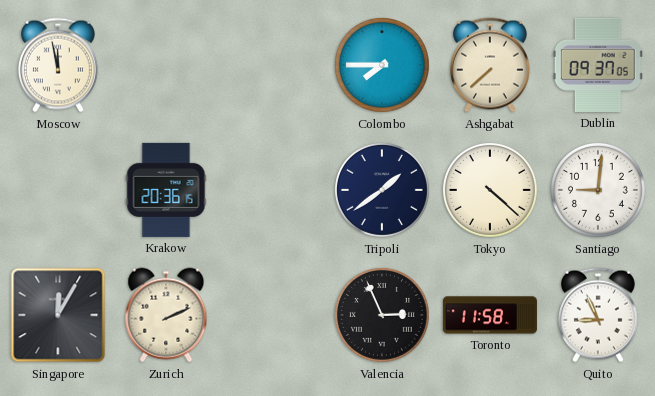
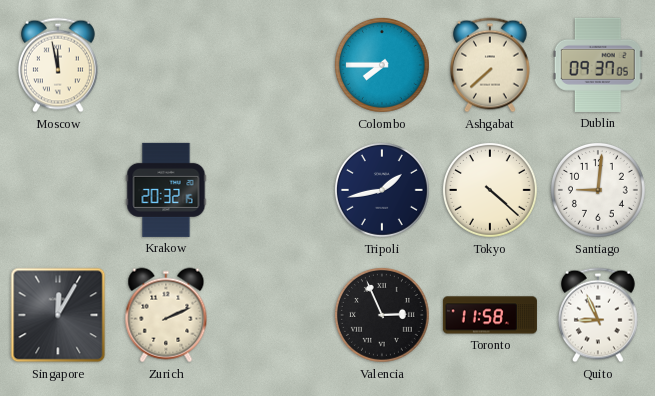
Krakow: 20:36 -> 20:32 (166, 190)
Tripoli: 1:39 -> 1:43 (382, 190)
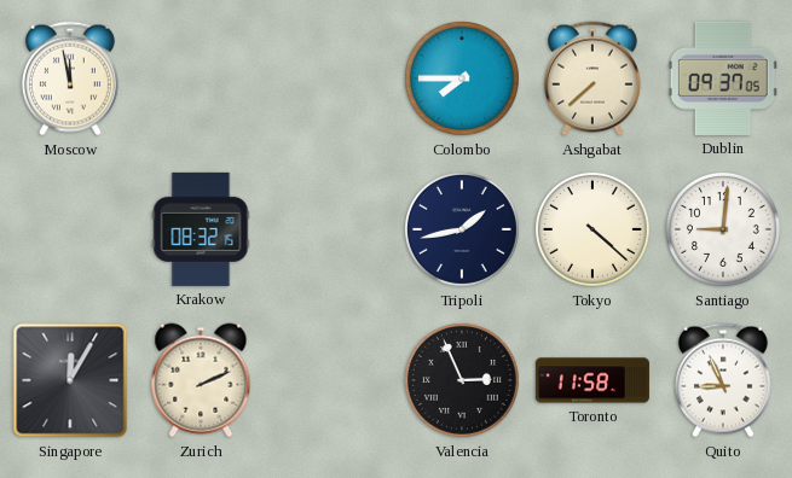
Krakow: 20:32 -> 08:32 (201, 229)
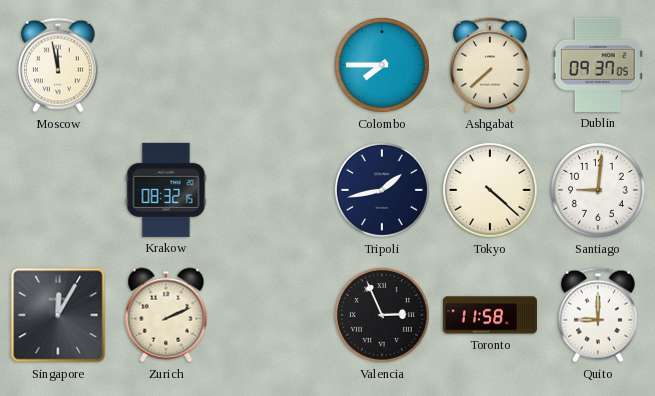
Quito: 8:56 -> 9:00 (598, 315)
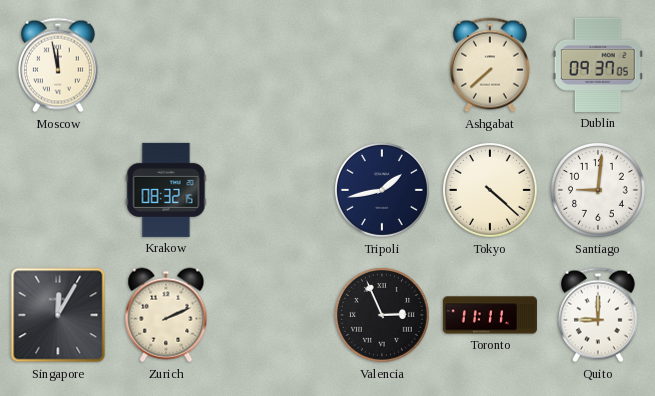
Colombo: 7:45 -> none (382, 65)
Toronto: 11:58 -> 11:11 (490, 315)
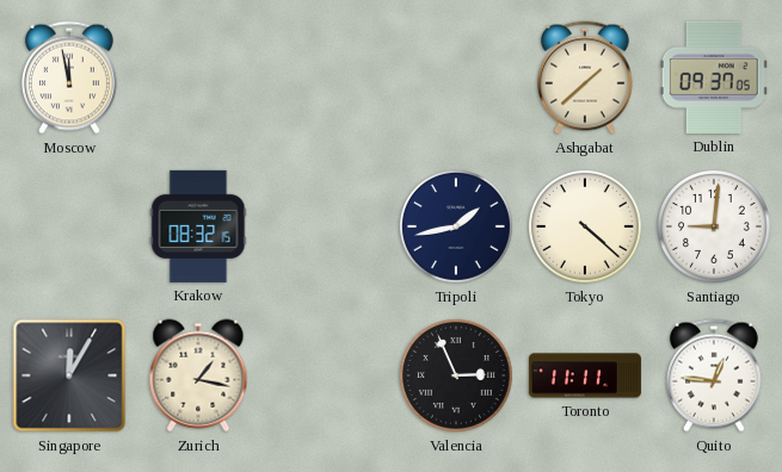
Ashgabat: 7:38 -> 1:38 (585, 77)
Zurich: 2:11 -> 1:17 (198, 375)
Quito: 9:00 -> 12:46 (714, 375)
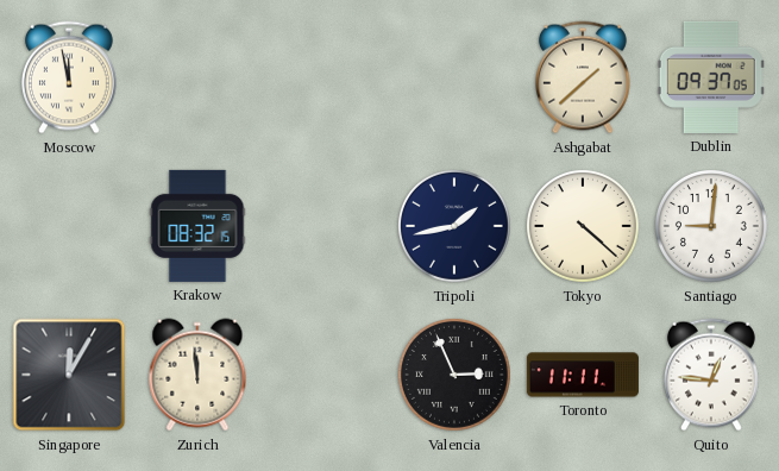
Zurich: 1:17 -> 11:59 (197, 375)
